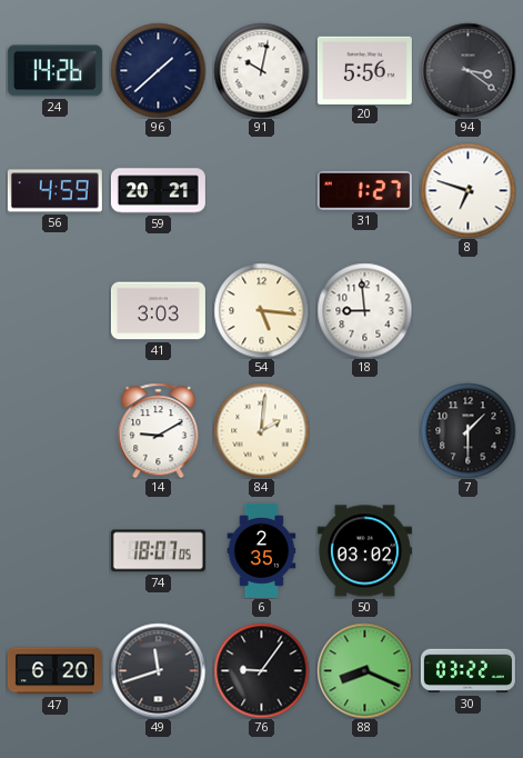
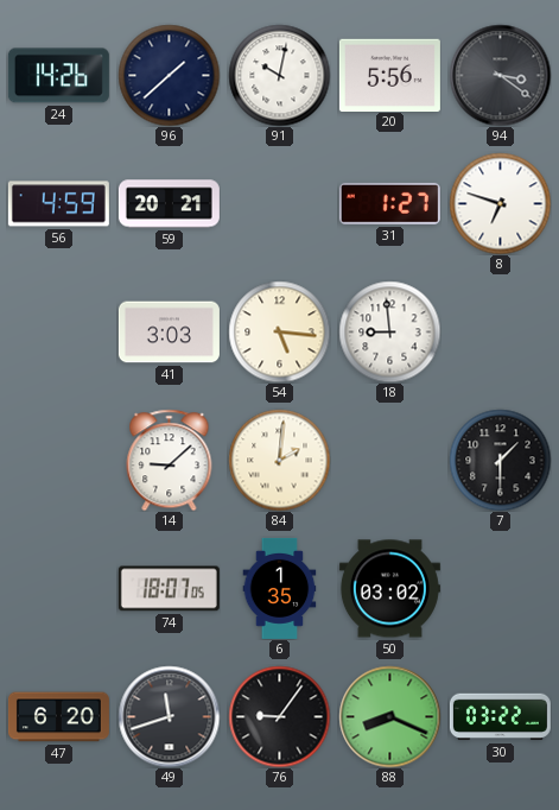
14: 9:10 -> 9:08 (170, 460)
6: 2:35 -> 1:35 (280, 588)
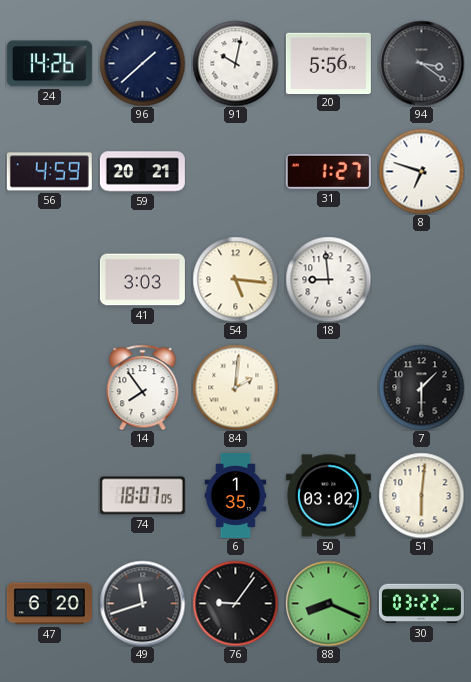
14: 9:08 -> 7:54 (143, 387)
51: none -> 6:01 (421, 495)
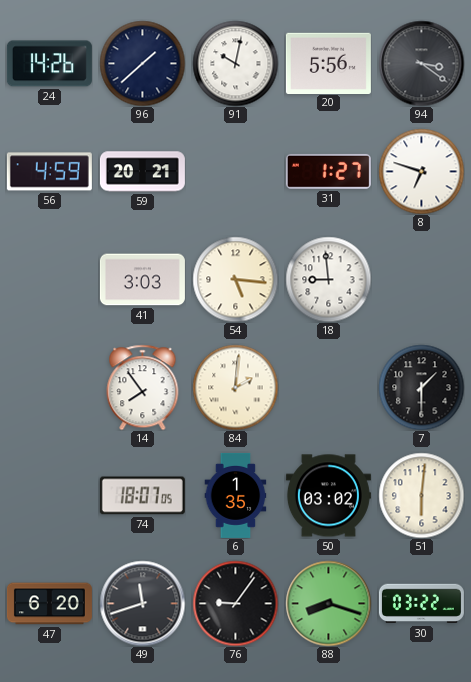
88: 8:19 -> 8:18 (328, 603)
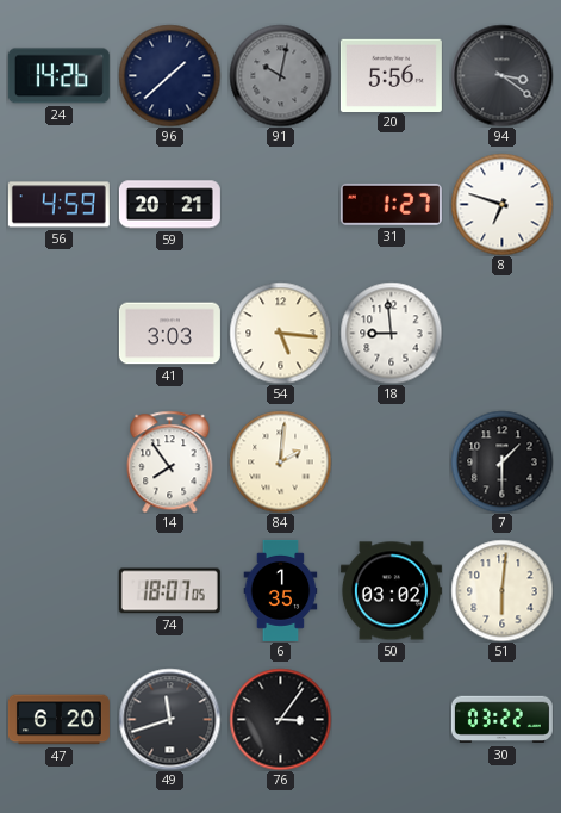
91 dial: white -> grey (280, 75)
76: 9:06 -> 3:06 (280, 719)
88: 8:18 -> none (328, 603)
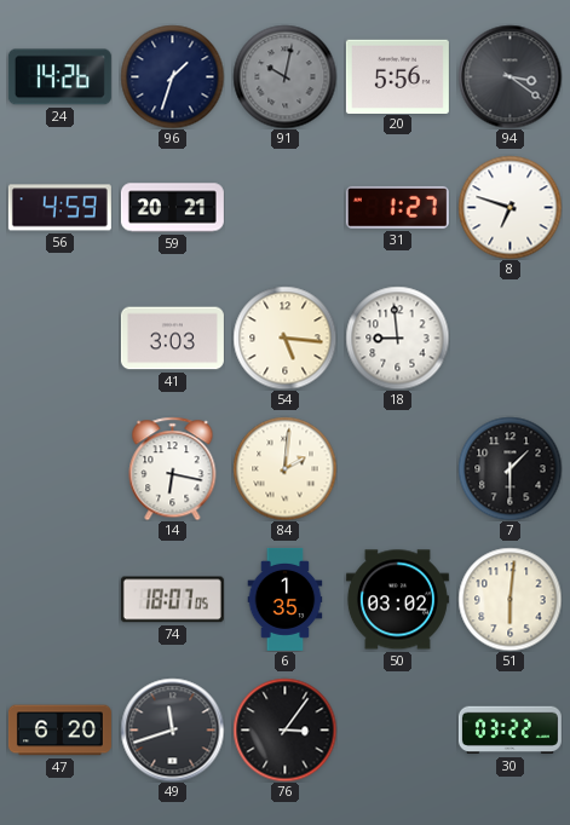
96: 1:38 -> 1:33 (172, 76)
14: 7:54 -> 6:17 (173, 468)
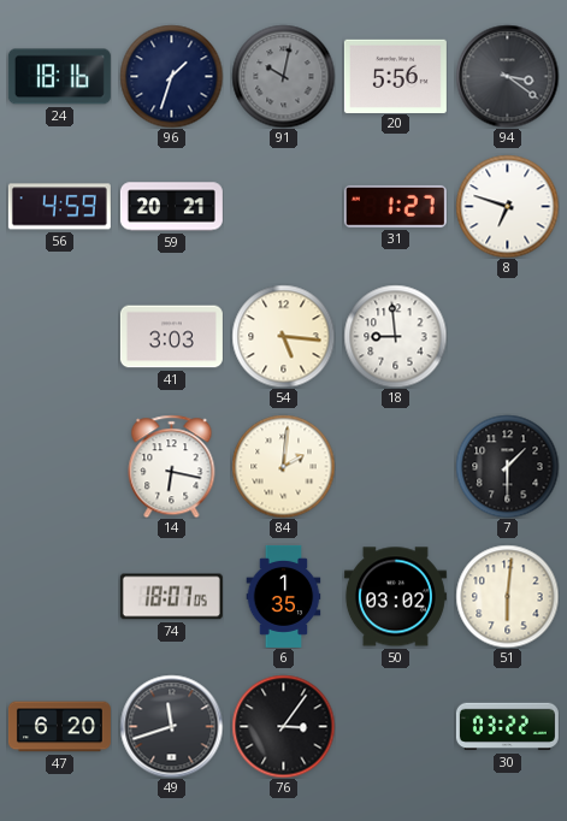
24: 14:26 -> 18:16 (59, 77)
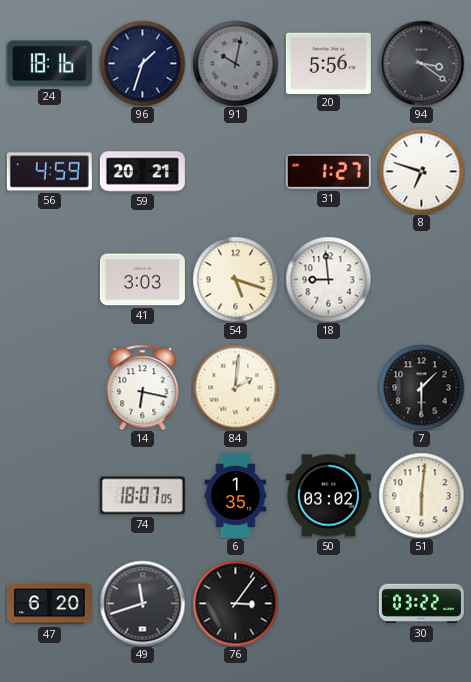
54: 5:16 -> 5:18 (235, 279)
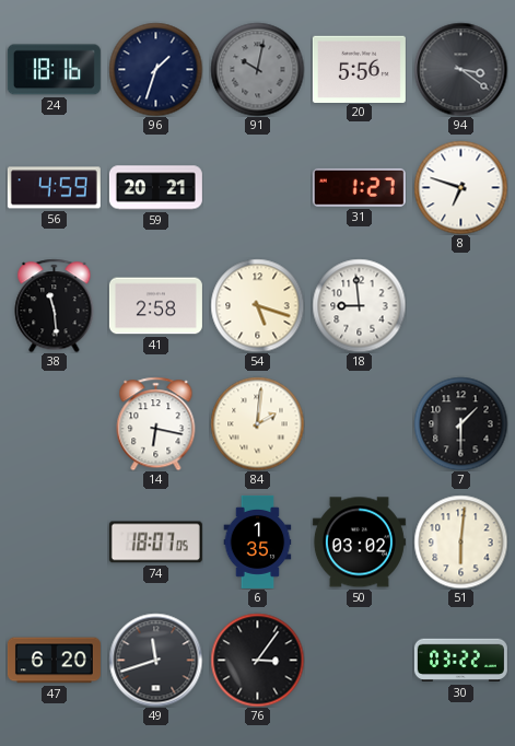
38: none -> 11:29 (55, 305)
41: 3:03 -> 2:58 (155, 306)
